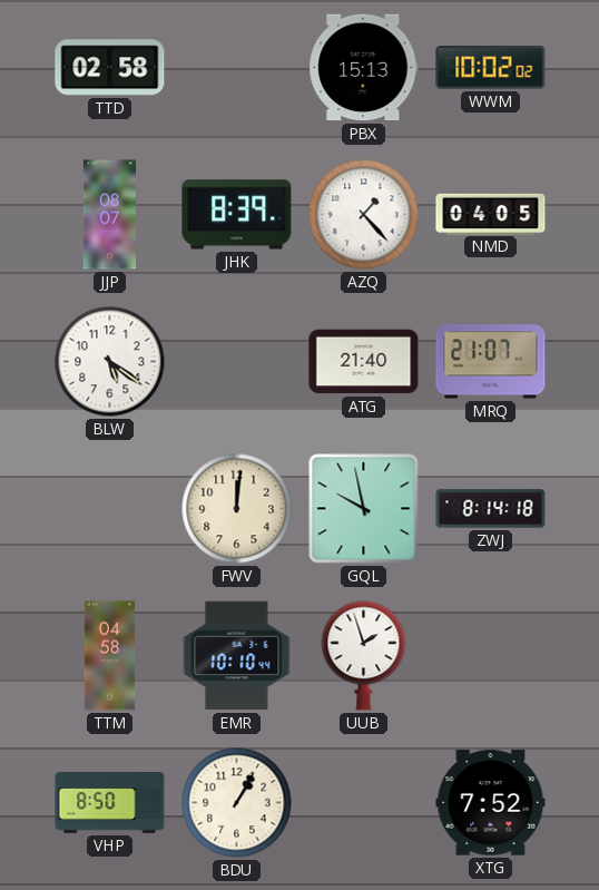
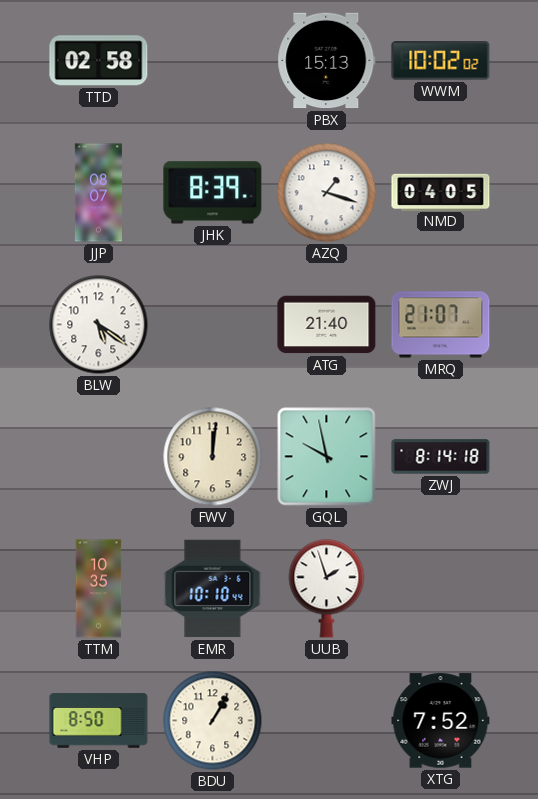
AZQ: 1:23 -> 1:18 (327, 193)
TTM: 04:58 -> 10:35 (99, 589)
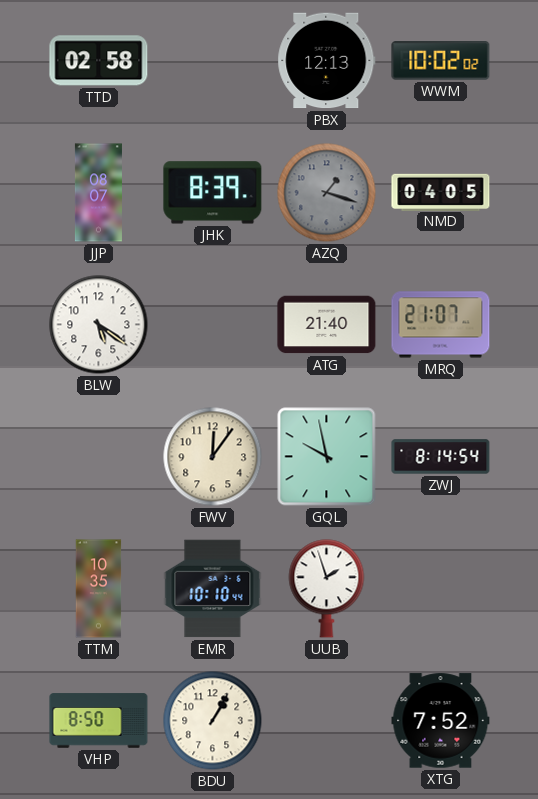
PBX: 15:13 -> 12:13 (327, 61)
AZQ dial: white -> grey (327, 193)
FWV: 12:01 -> 12:06 (213, 457)
ZWJ: 8:14:18 -> 8:14:54 (441, 457)
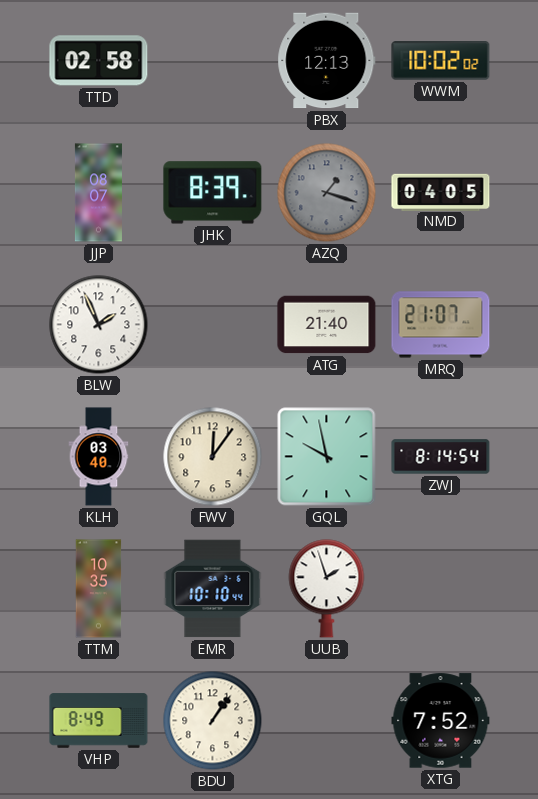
BLW: 5:21 -> 1:56 (99, 325)
KLH: none -> 03:40 (99, 457)
VHP: 8:50 -> 8:49 (99, 721)
BDU: 1:05 -> 1:06 (213, 721)
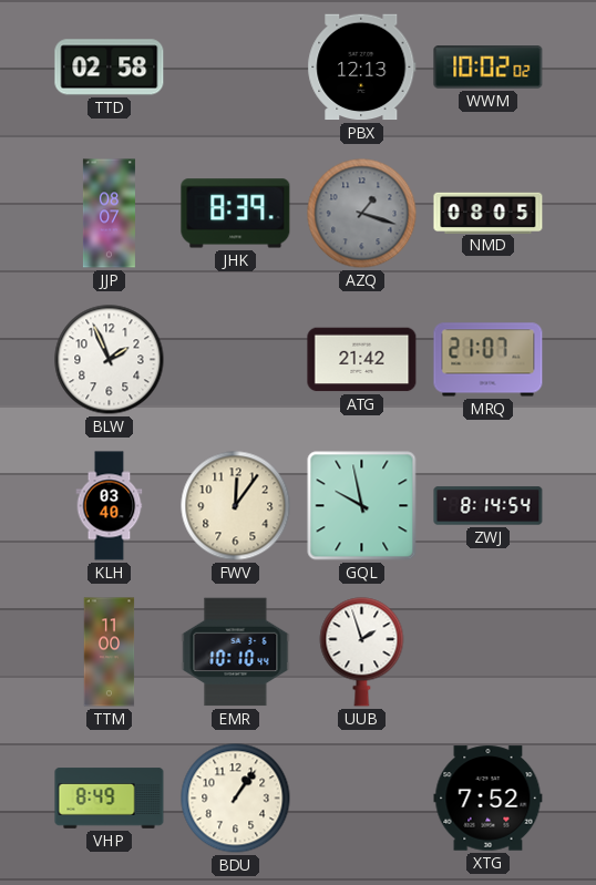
NMD: 04:05 -> 08:05 (489, 213)
ATG: 21:40 -> 21:42 (362, 360)
TTM: 10:35 -> 11:00 (110, 652)
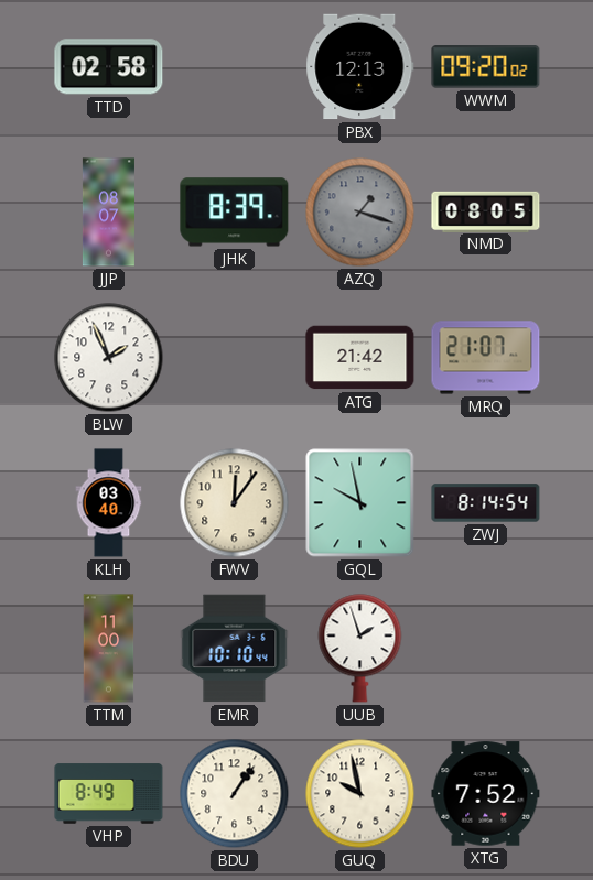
WWM: 10:02 -> 09:20 (486, 67)
GUQ: none -> 9:58 (360, 794)
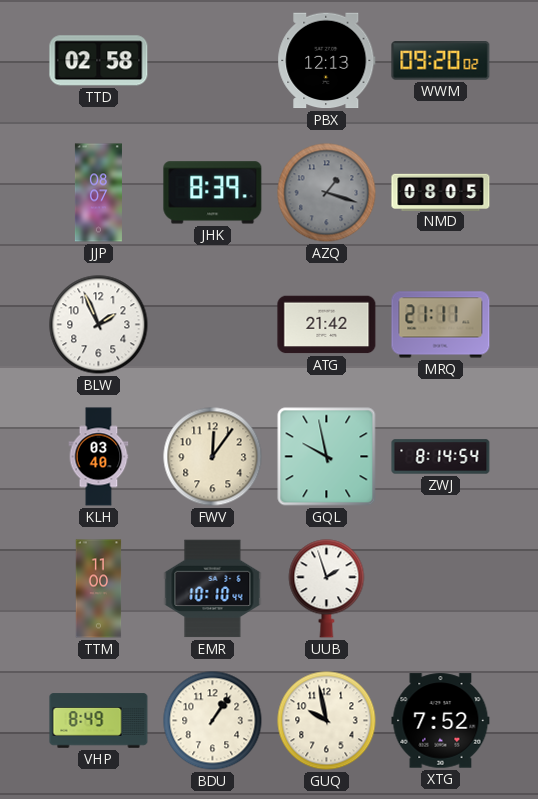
MRQ: 21:07 -> 21:11 (441, 325)
